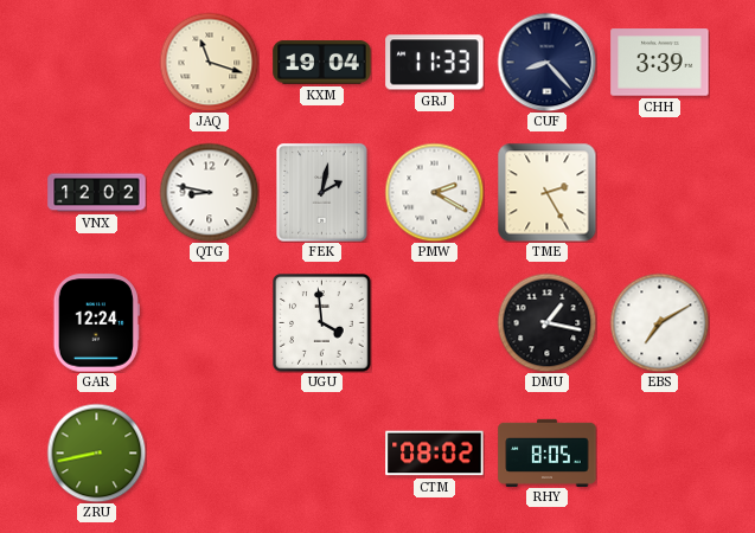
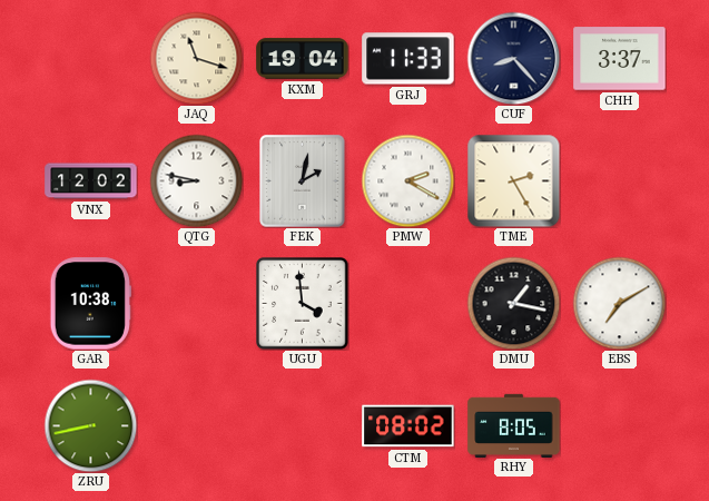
CHH: 3:39 -> 3:37 (620, 59)
GAR: 12:24 -> 10:38 (90, 304)
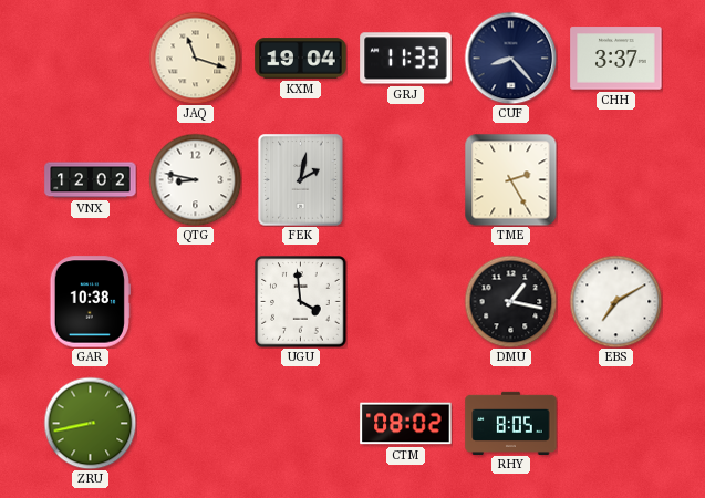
PMW: 2:20 -> none (407, 180)
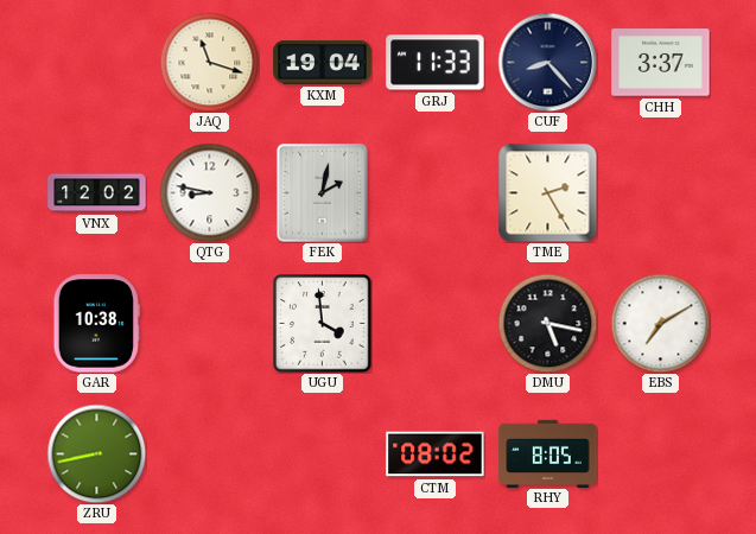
DMU: 1:17 -> 5:17 (547, 323)
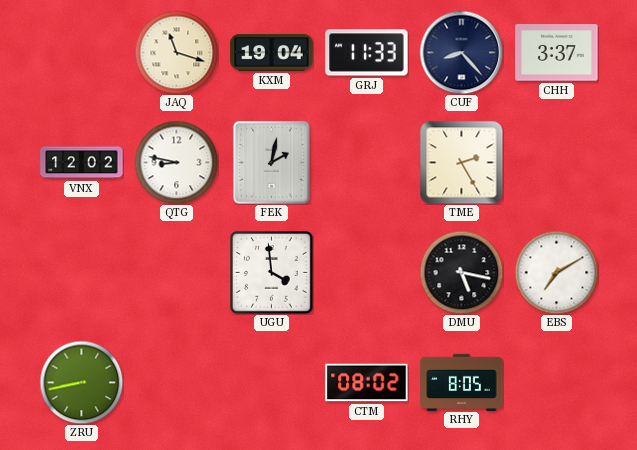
GAR: 10:38 -> none (96, 324)
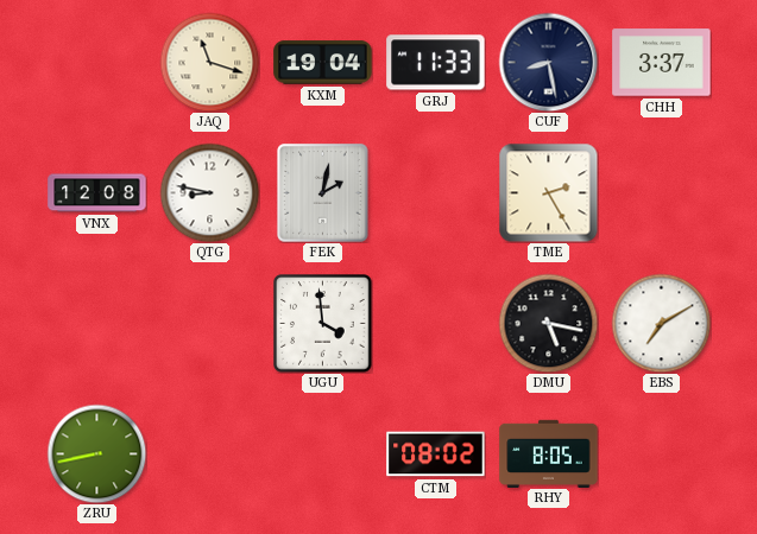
CUF: 8:23 -> 8:28 (548, 62)
VNX: 12:02 -> 12:08 (97, 193)
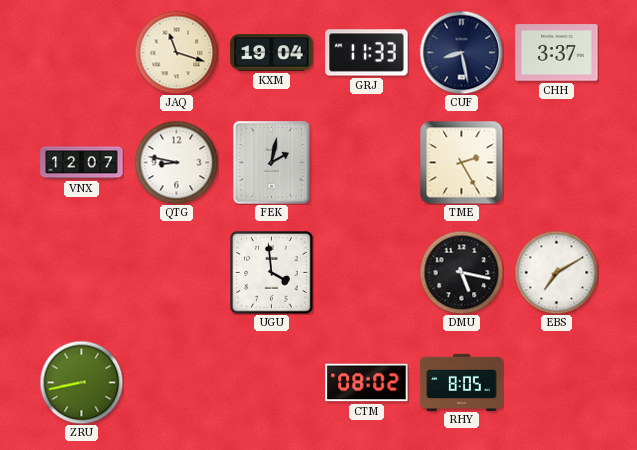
VNX: 12:08 -> 12:07 (82, 163)
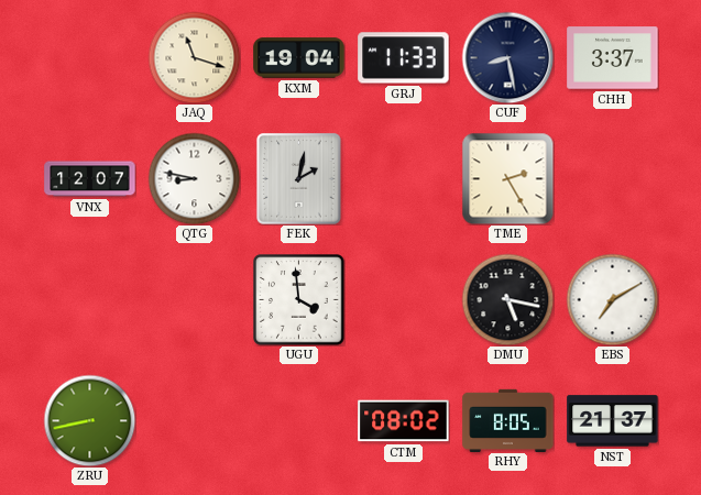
NST: none -> 21:37 (613, 421)
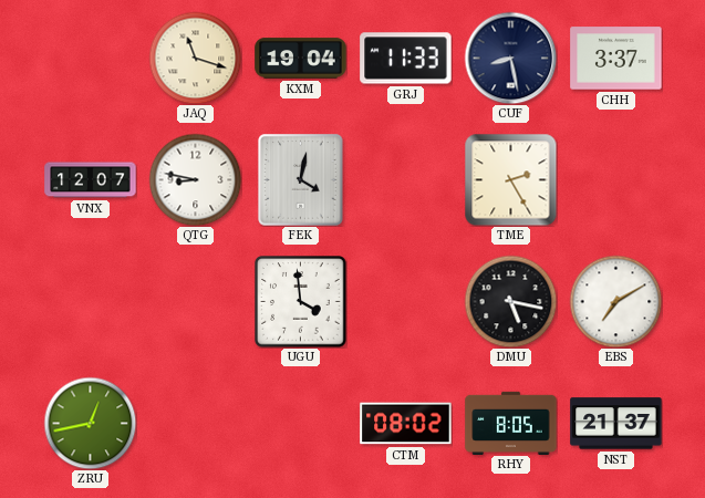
FEK: 2:02 -> 4:02 (301, 180)
ZRU: 8:43 -> 12:43 (90, 423)
